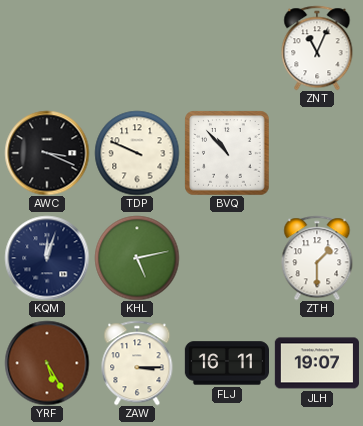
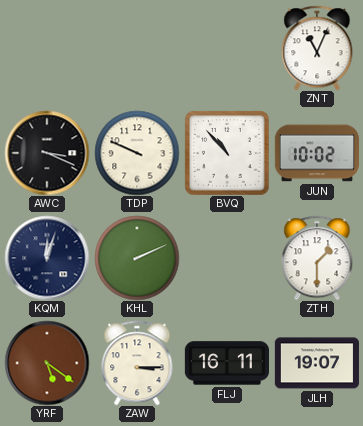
JUN: none -> 10:02 (317, 153)
KHL: 5:13 -> 2:11 (137, 258)
YRF: 5:25 -> 5:21 (47, 363)
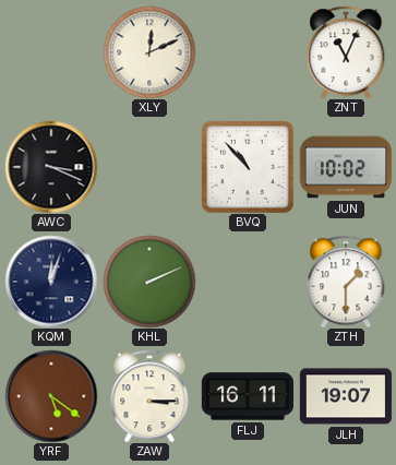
XLY: none -> 12:11 (149, 52)
TDP: 9:49 -> none (137, 153)
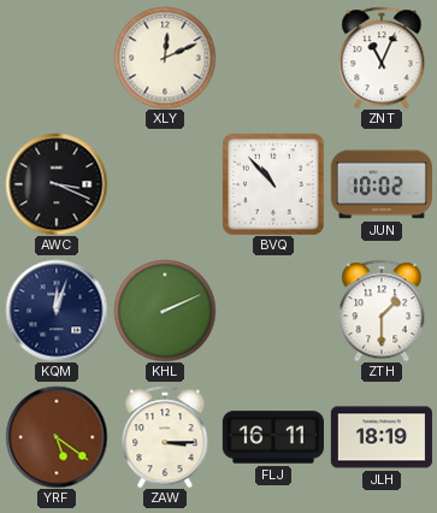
JLH: 19:07 -> 18:19 (382, 437)
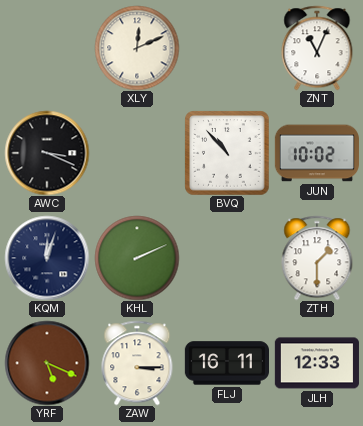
YRF: 5:21 -> 5:19 (47, 363)
JLH: 18:19 -> 12:33 (317, 363)
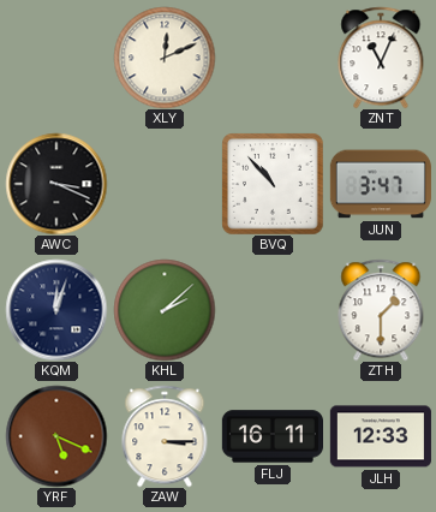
JUN: 10:02 -> 3:47 (381, 184)
KHL: 2:11 -> 2:08 (165, 310)
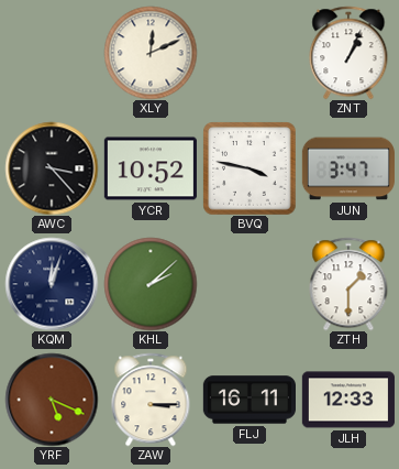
ZNT: 11:04 -> 1:04 (348, 53)
AWC: 3:19 -> 3:23 (52, 168)
YCR: none -> 10:52 (151, 168)
BVQ: 10:53 -> 3:47 (250, 168)
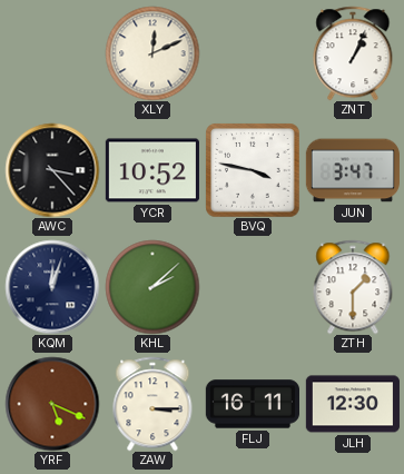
JLH: 12:33 -> 12:30 (353, 404)
